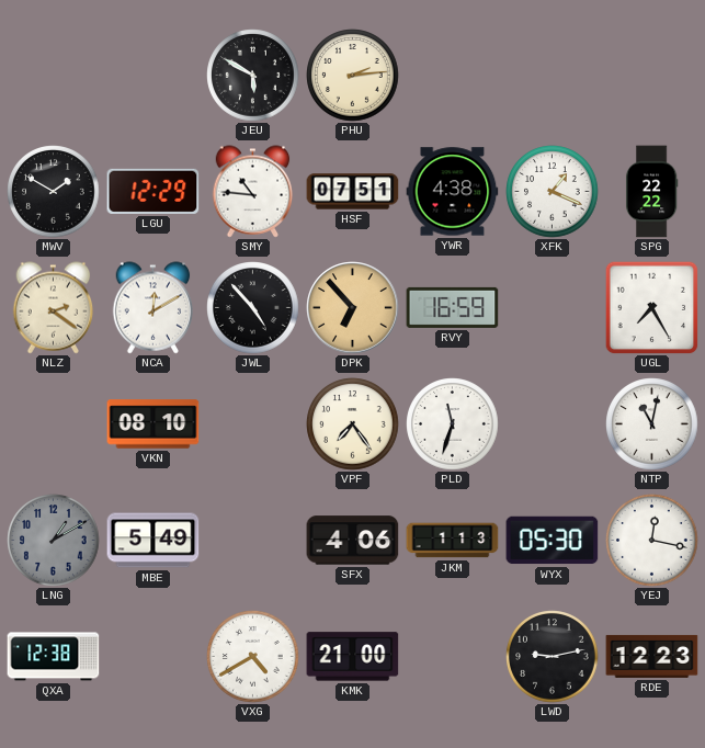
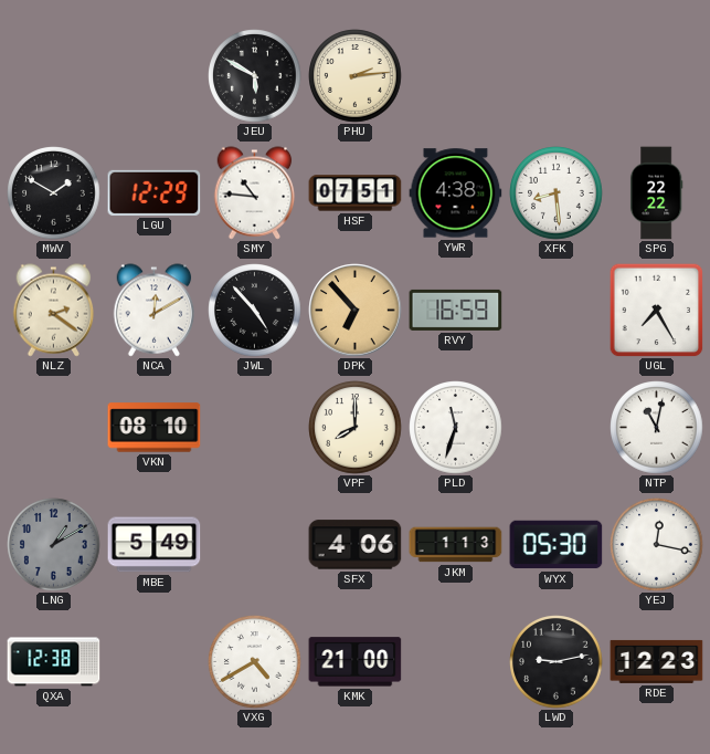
XFK: 1:19 -> 8:29 (557, 193)
VPF: 7:24 -> 8:00 (356, 428)
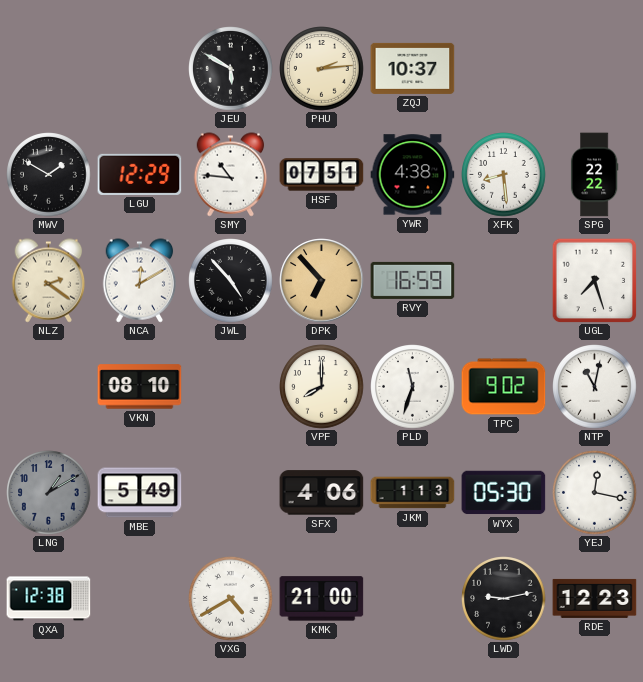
ZQJ: none -> 10:37 (413, 68)
UGL: 7:25 -> 7:27 (594, 280)
TPC: none -> 9:02 (504, 387)
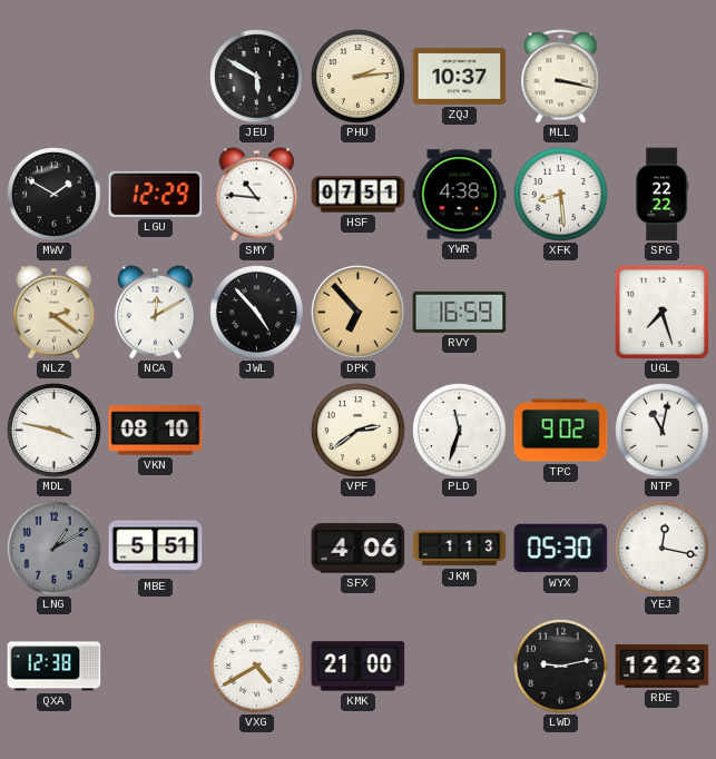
MLL: none -> 3:17 (561, 77)
MDL: none -> 3:47 (55, 431)
VPF: 8:00 -> 2:39 (359, 431)
MBE: 5:49 -> 5:51 (156, 549)
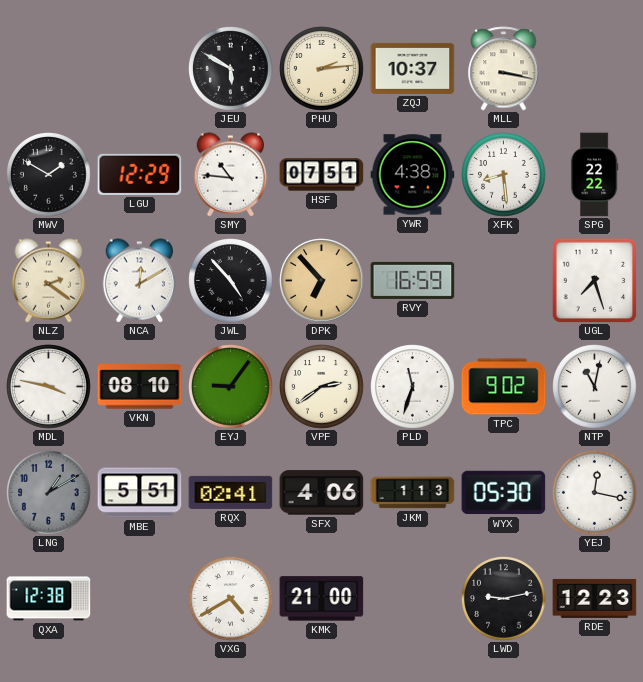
EYJ: none -> 9:06 (231, 387)
RQX: none -> 02:41 (231, 492)
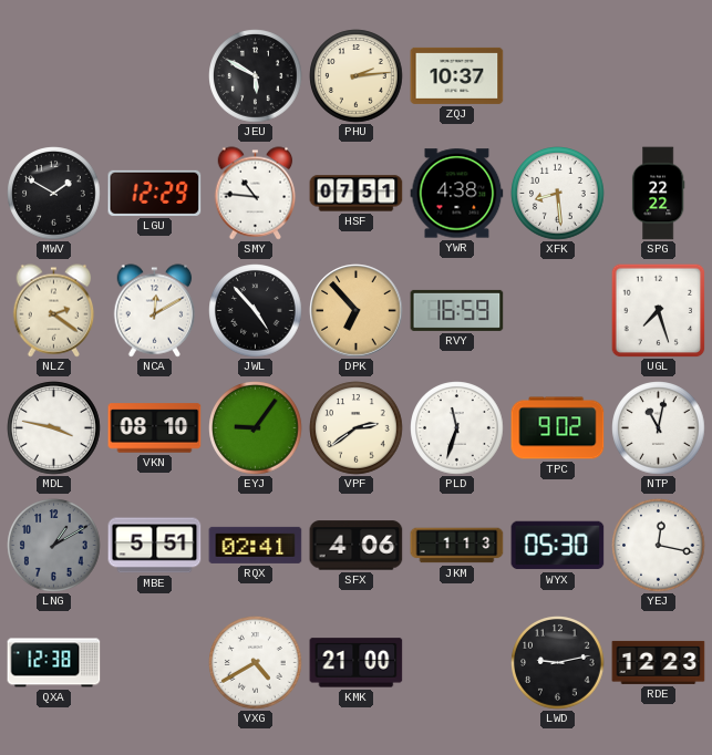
MLL: 3:17 -> none (504, 69)
